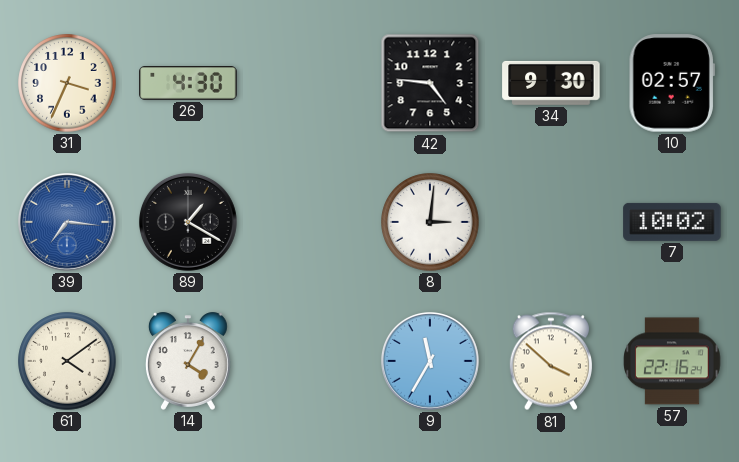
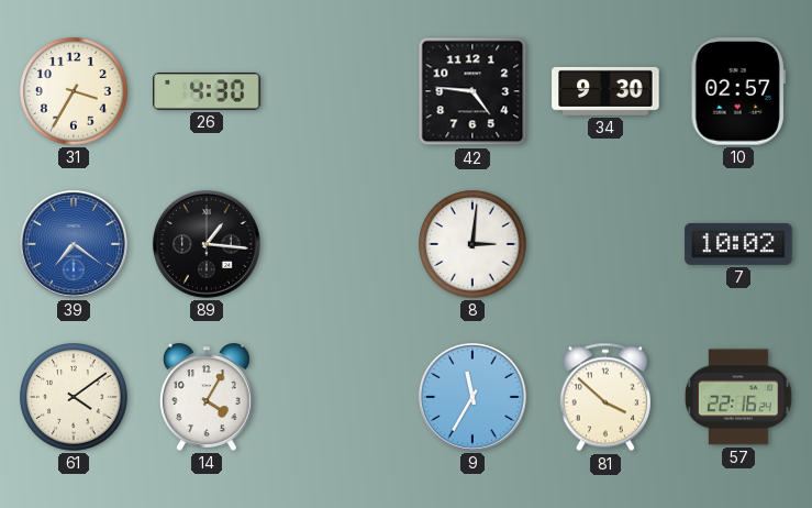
31: 3:34 -> 3:35 (74, 91)
39: 7:16 -> 7:21 (74, 244)
89: 1:20 -> 1:16 (207, 244)
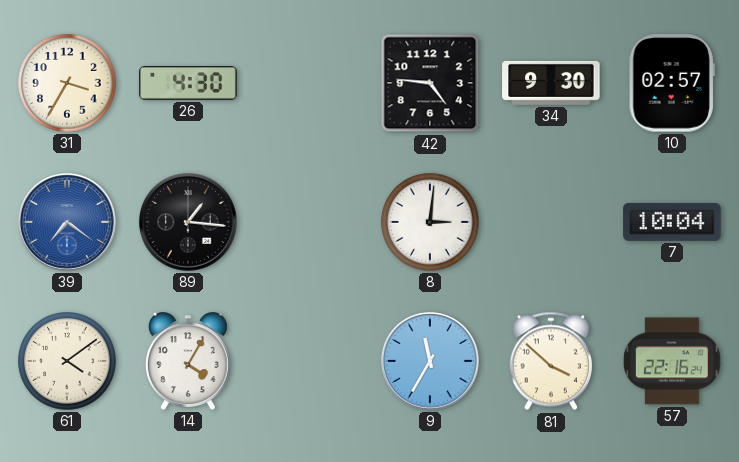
7: 10:02 -> 10:04 (672, 222)
